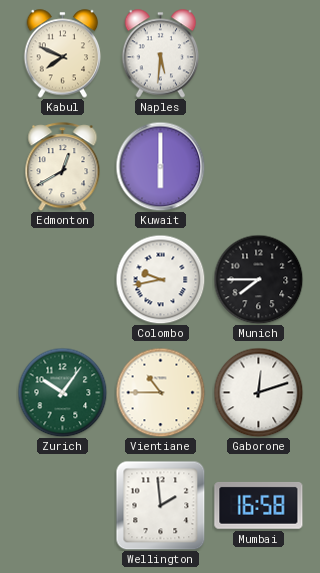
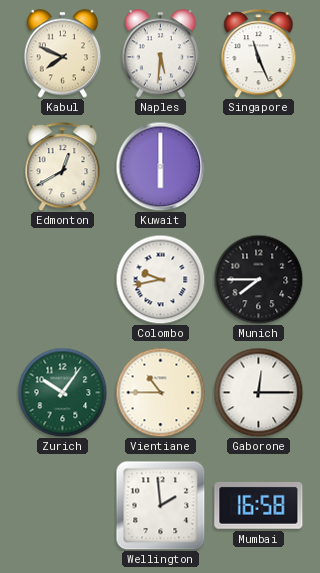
Singapore: none -> 11:26 (259, 54)
Gaborone: 12:12 -> 12:15 (258, 392)
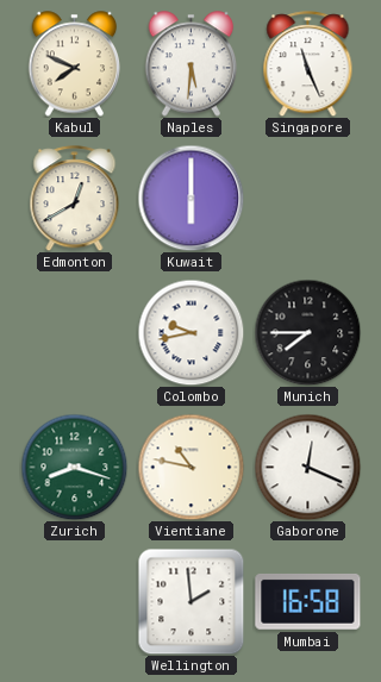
Zurich: 10:06 -> 8:18 (74, 467)
Vientiane: 10:45 -> 10:47 (190, 467)
Gaborone: 12:15 -> 12:19 (307, 467)
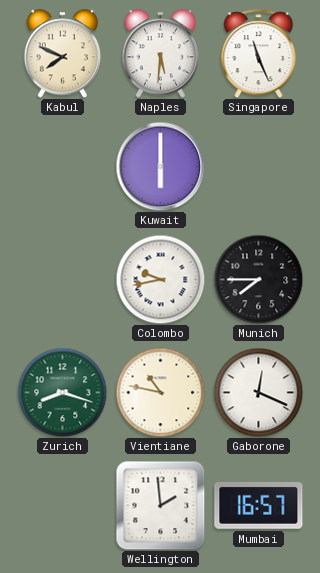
Edmonton: 12:40 -> none (75, 199)
Mumbai: 16:58 -> 16:57 (259, 505)
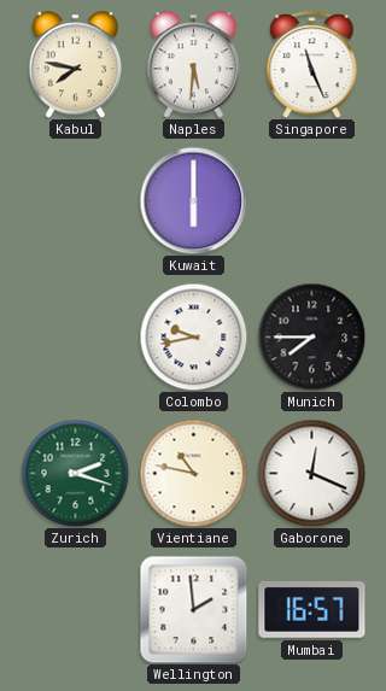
Kabul: 7:49 -> 7:47 (76, 65)
Zurich: 8:18 -> 2:18 (75, 473)
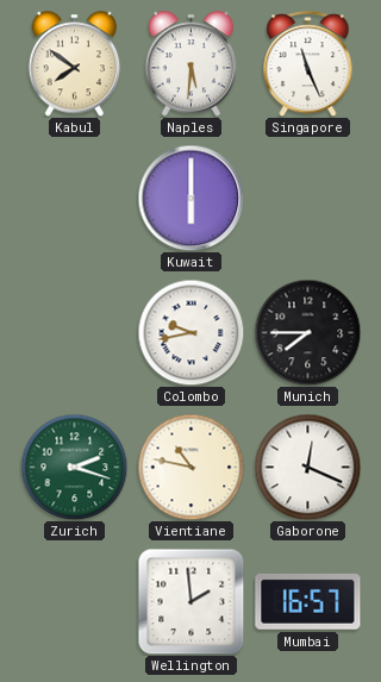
Kabul: 7:47 -> 7:51 (75, 64)
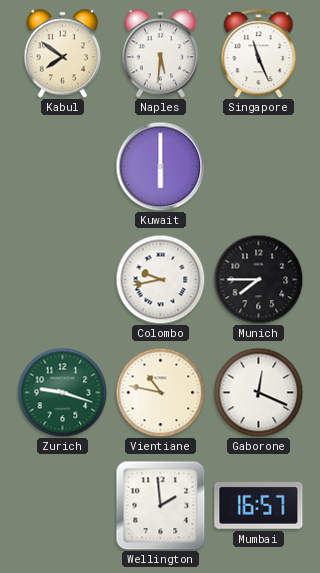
Zurich: 2:18 -> 9:18 (62, 392)
